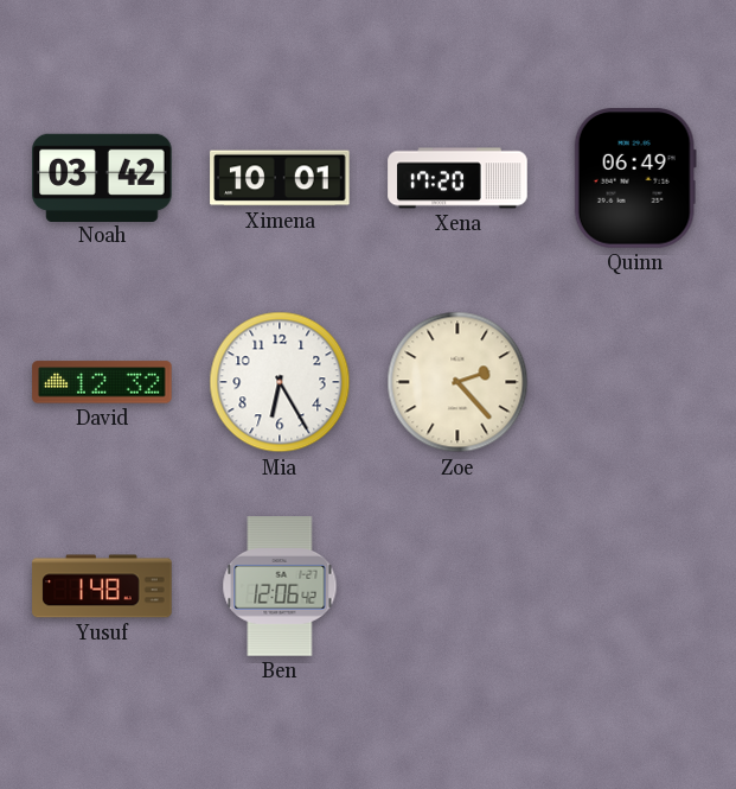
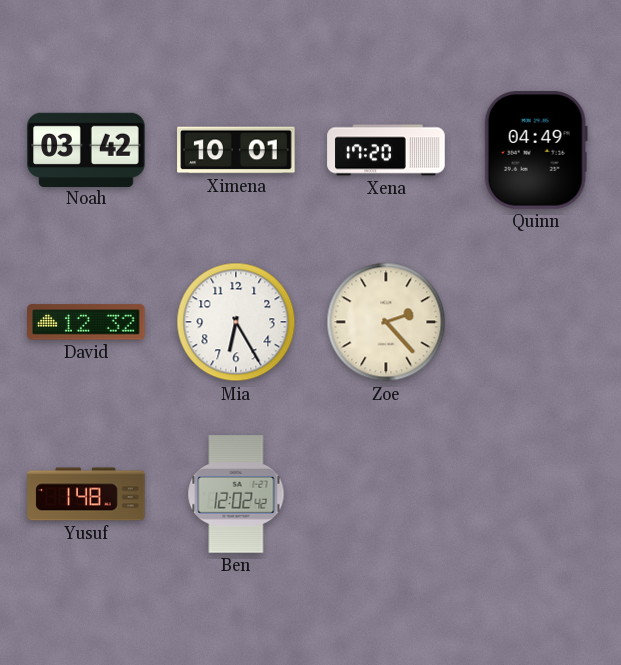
Quinn: 06:49 -> 04:49 (536, 150)
Ben: 12:06 -> 12:02 (236, 494)
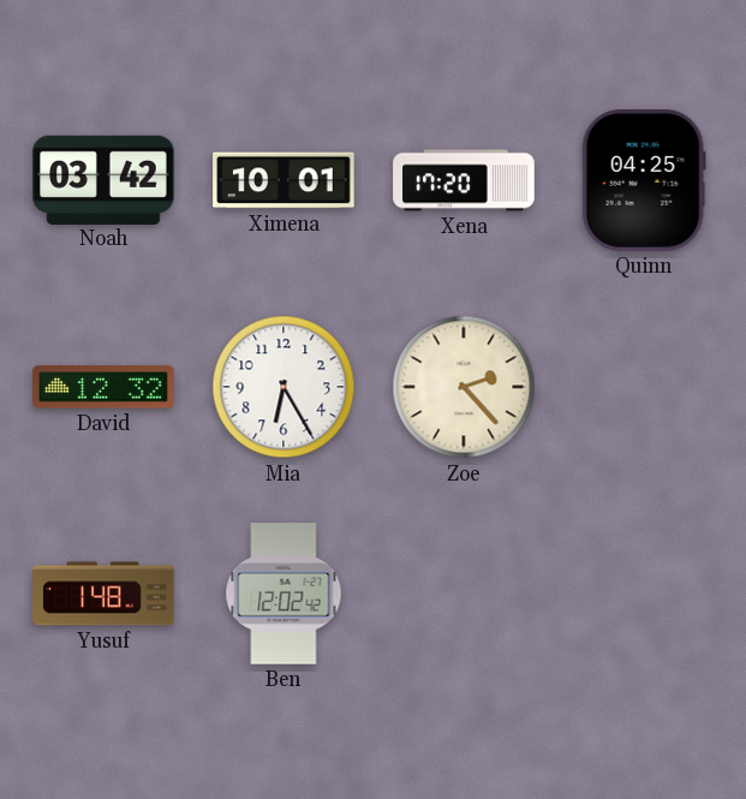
Quinn: 04:49 -> 04:25 (644, 180)
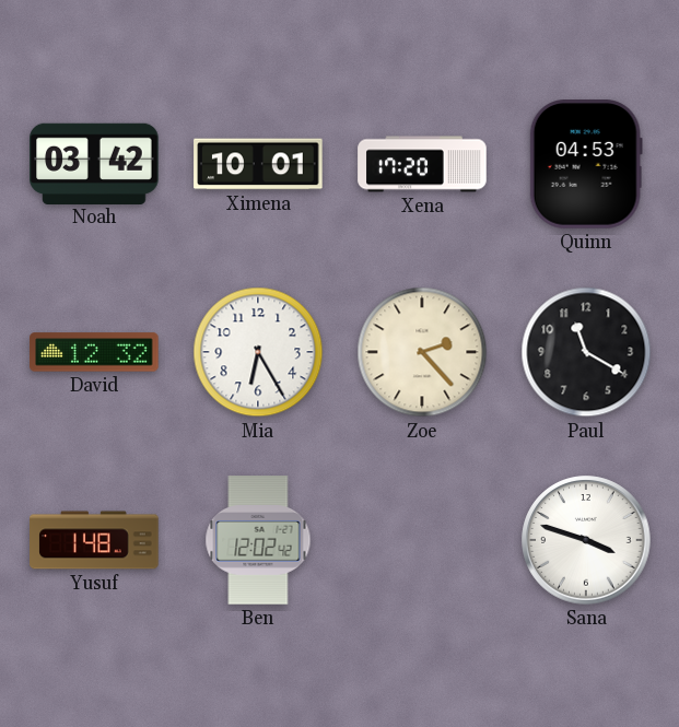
Quinn: 04:25 -> 04:53 (586, 164)
Paul: none -> 11:20 (586, 352)
Sana: none -> 3:48 (586, 540)
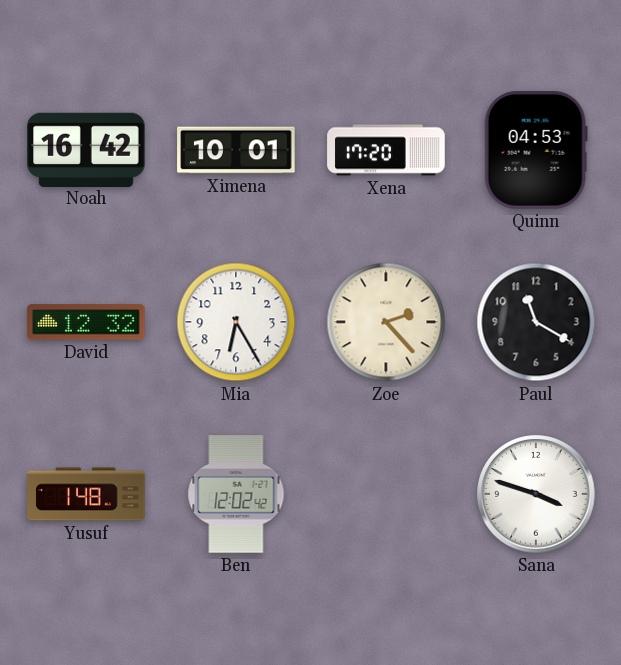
Noah: 03:42 -> 16:42 (86, 149)
